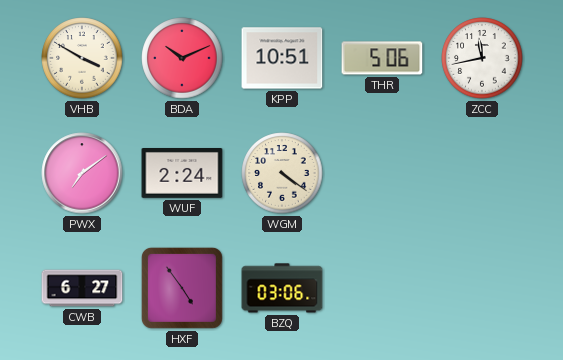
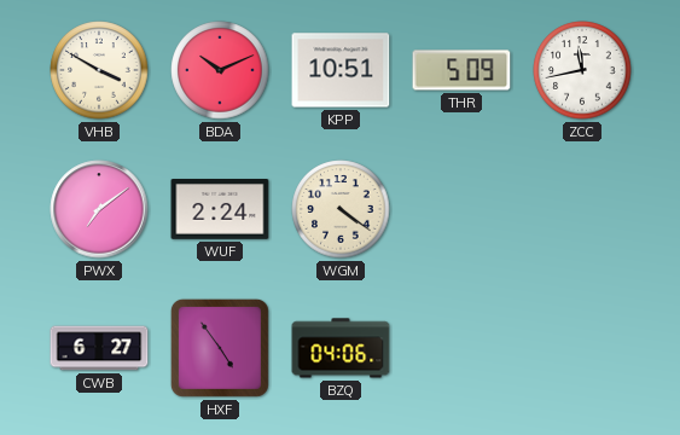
THR: 5:06 -> 5:09 (461, 70)
BZQ: 03:06 -> 04:06 (341, 348)
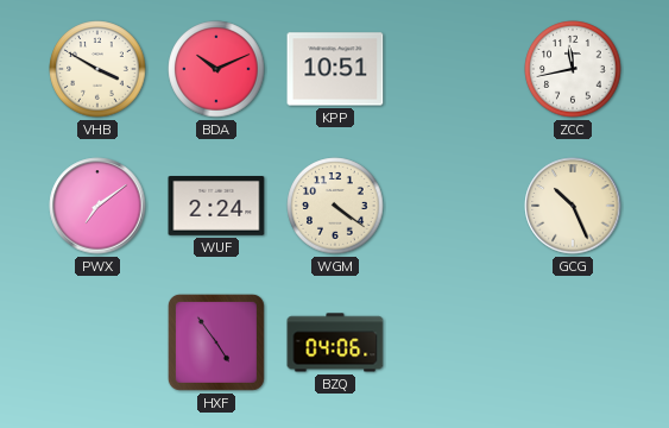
THR: 5:09 -> none (461, 70)
GCG: none -> 10:26 (573, 206)
CWB: 6:27 -> none (99, 348)
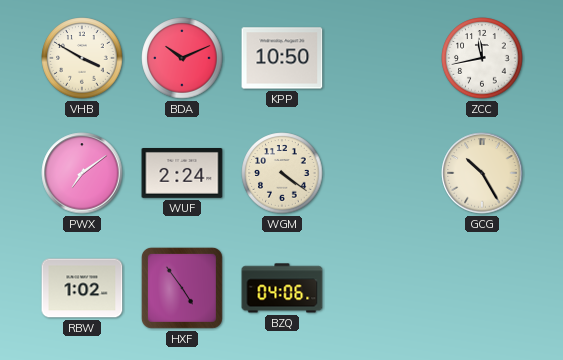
KPP: 10:51 -> 10:50 (282, 58)
GCG: 10:26 -> 10:25 (482, 173)
RBW: none -> 1:02 (82, 288)
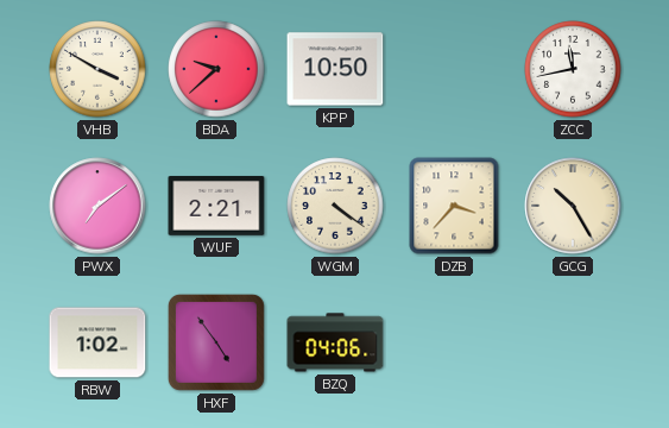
BDA: 10:11 -> 9:38 (216, 69)
WUF: 2:24 -> 2:21 (216, 207)
DZB: none -> 3:37 (454, 206)
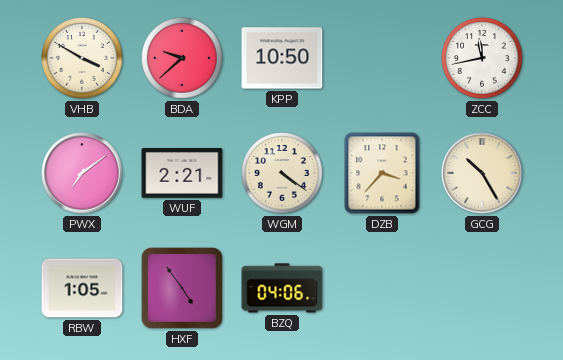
RBW: 1:02 -> 1:05 (82, 288)
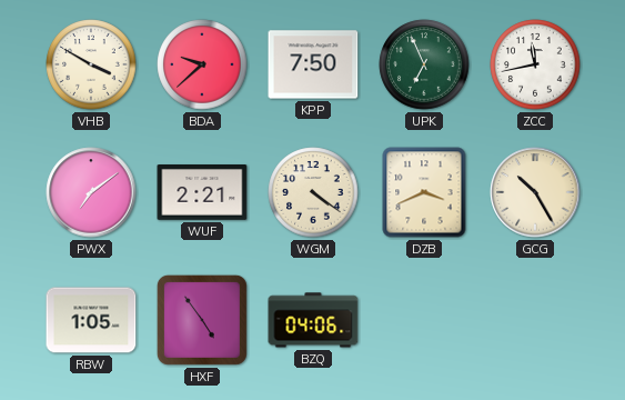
KPP: 10:50 -> 7:50 (313, 64)
UPK: none -> 6:56 (424, 64)
DZB: 3:37 -> 3:41 (424, 192)
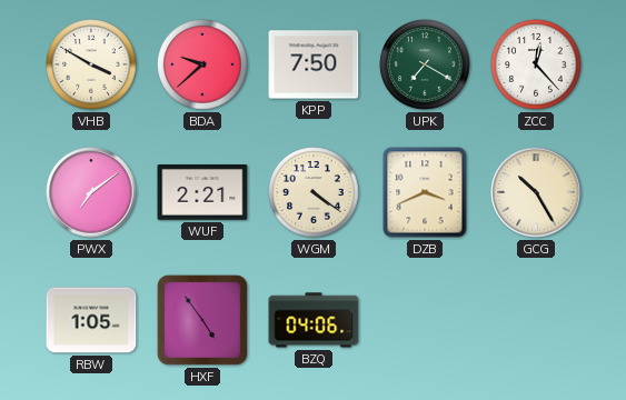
UPK: 6:56 -> 7:20 (425, 64)
ZCC: 11:43 -> 12:23 (536, 64)
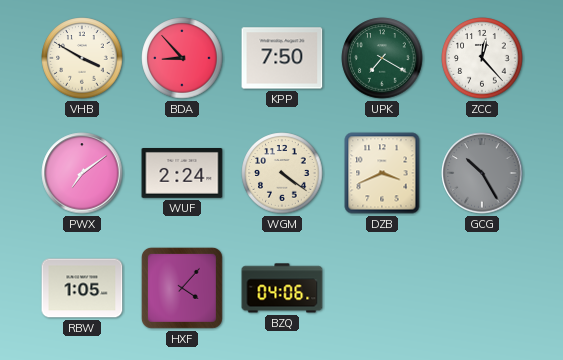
BDA: 9:38 -> 8:53 (182, 58)
WUF: 2:21 -> 2:24 (182, 174)
GCG dial: cream -> grey (482, 173)
HXF: 4:54 -> 4:07 (182, 288)
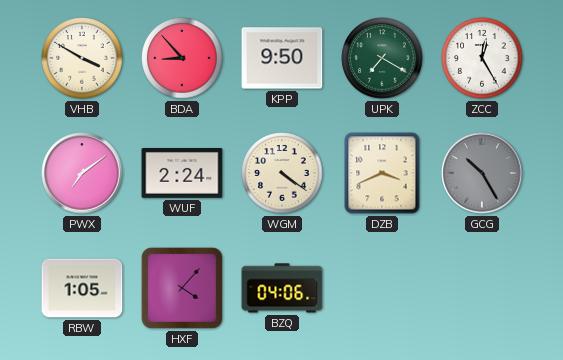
KPP: 7:50 -> 9:50 (282, 58)
ZCC: 12:23 -> 12:25 (482, 58)
